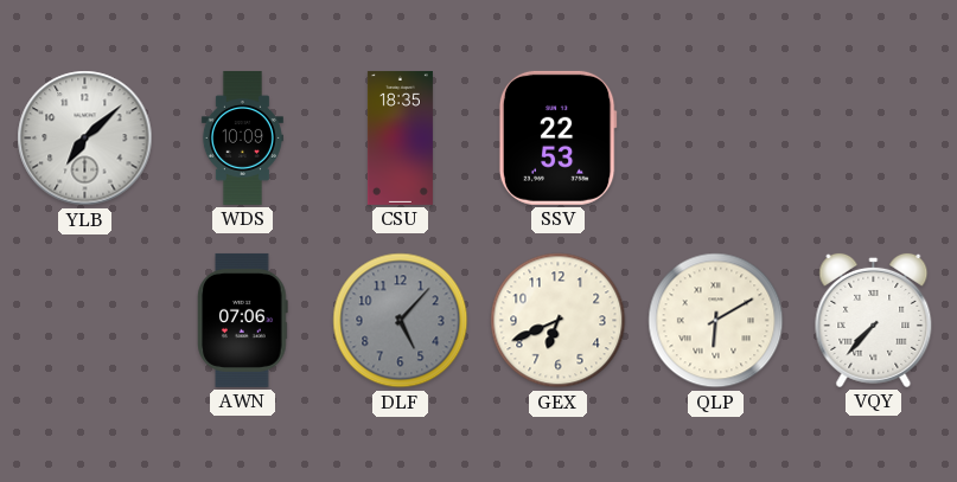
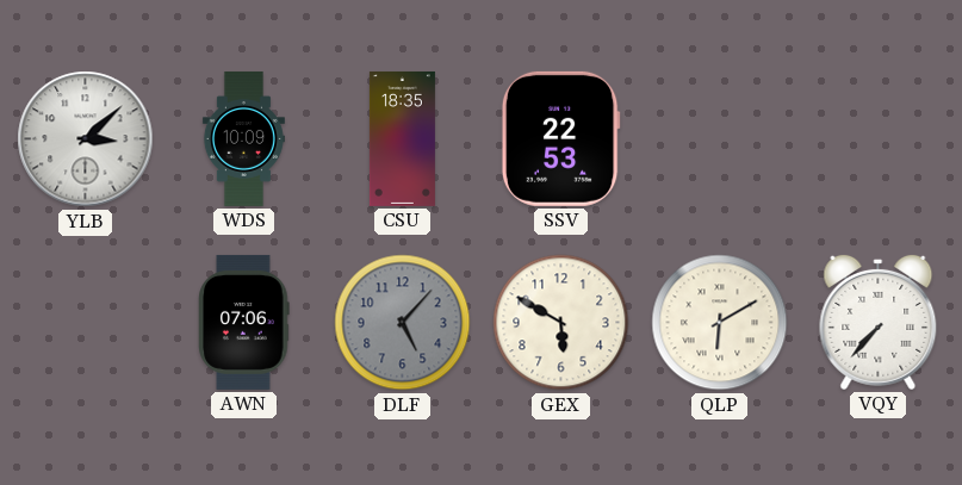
YLB: 7:08 -> 3:08 (86, 139)
GEX: 6:41 -> 5:50 (561, 323)
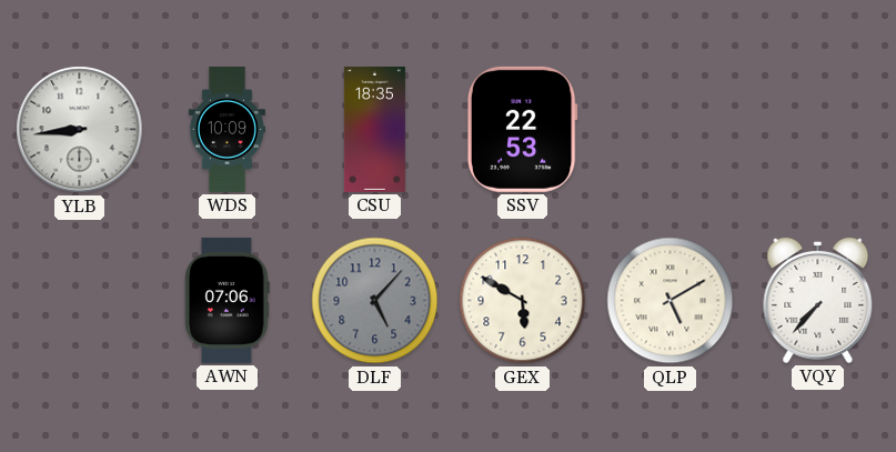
YLB: 3:08 -> 8:44 (80, 130)
QLP: 6:10 -> 5:10 (671, 301)
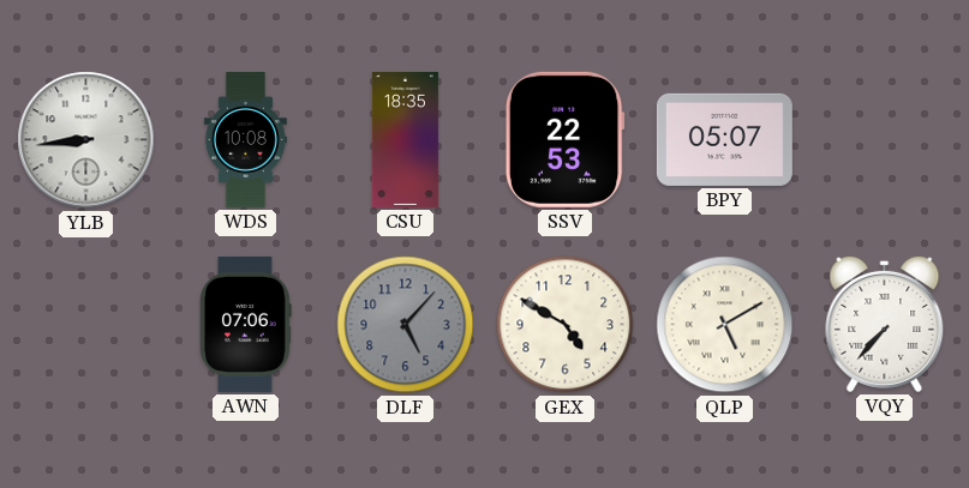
WDS: 10:09 -> 10:08 (245, 139)
BPY: none -> 05:07 (724, 139)
GEX: 5:50 -> 4:50 (566, 325)
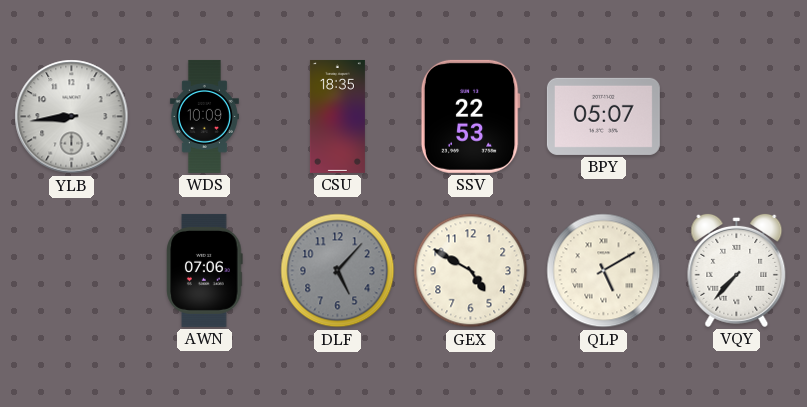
WDS: 10:08 -> 10:09 (204, 116)
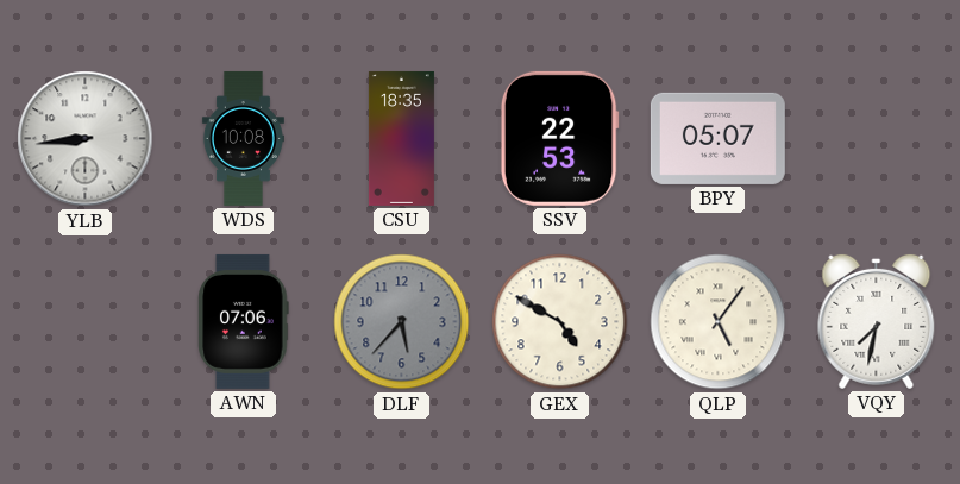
WDS: 10:09 -> 10:08 (243, 138)
DLF: 5:07 -> 5:37 (402, 322)
QLP: 5:10 -> 5:06 (719, 322)
VQY: 7:37 -> 7:32 (877, 321)
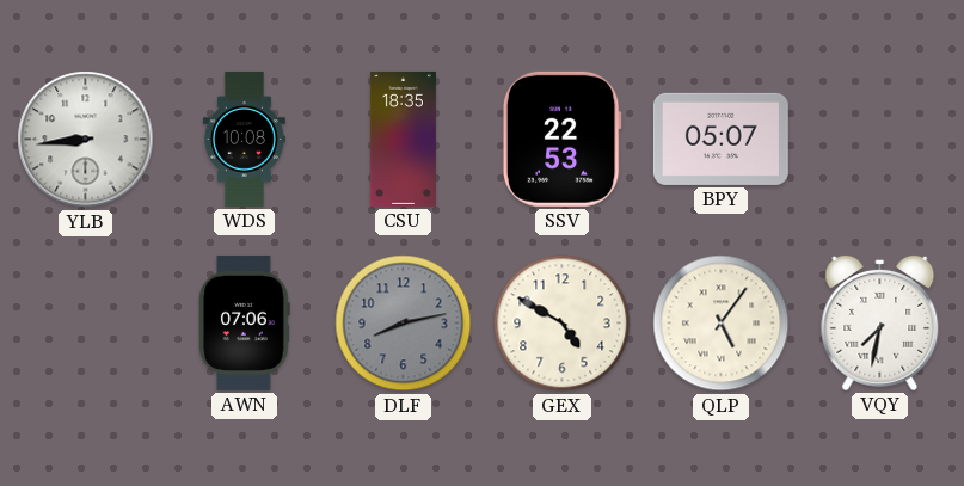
DLF: 5:37 -> 8:13 (404, 324)
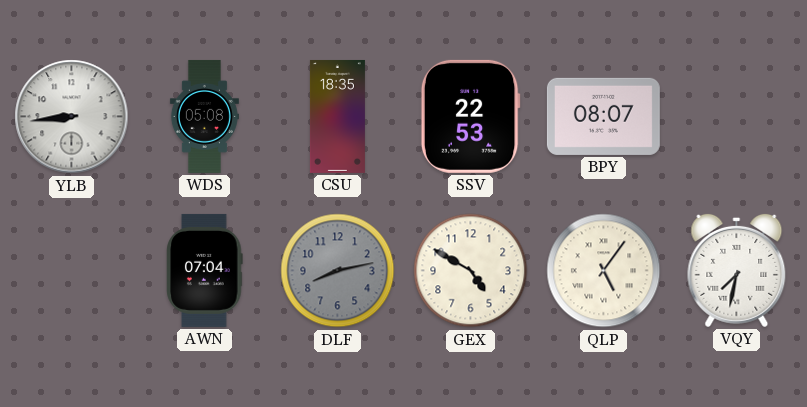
WDS: 10:08 -> 05:08 (204, 116)
BPY: 05:07 -> 08:07 (603, 116)
AWN: 07:06 -> 07:04 (205, 270)
